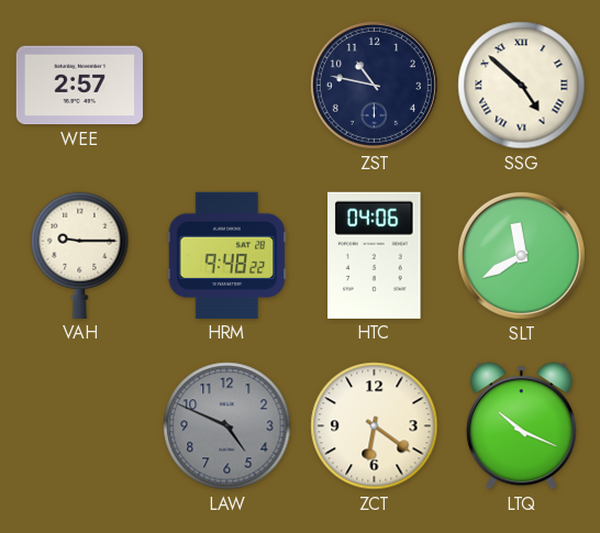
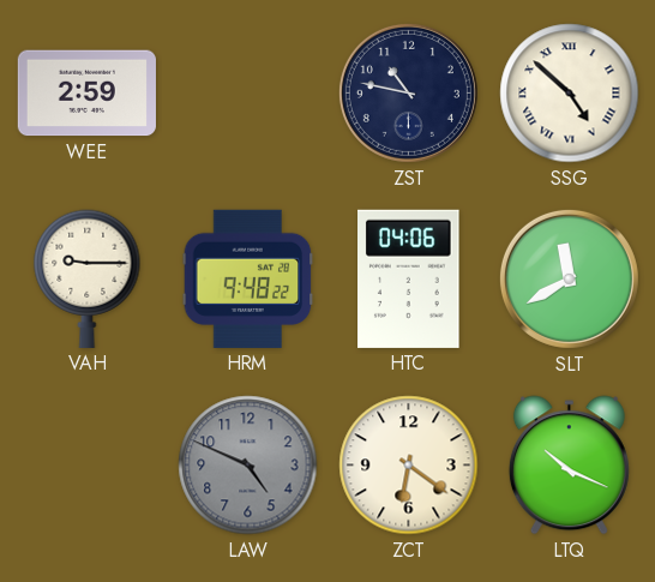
WEE: 2:57 -> 2:59 (86, 94)
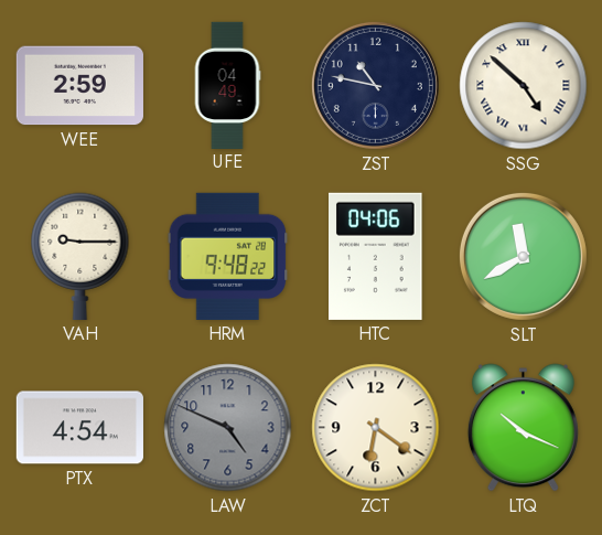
UFE: none -> 04:49 (227, 85)
PTX: none -> 4:54 (79, 428)
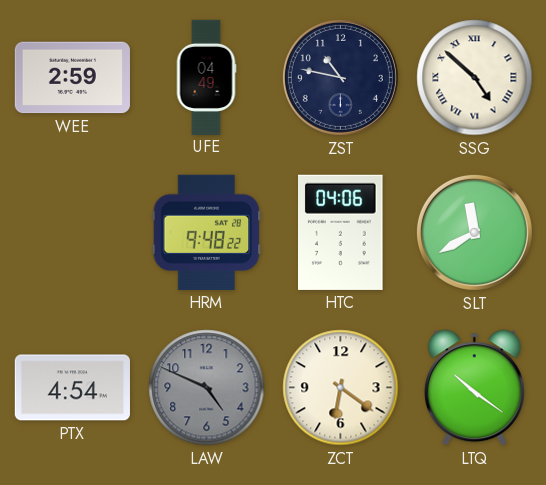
VAH: 9:15 -> none (80, 256)
LTQ: 10:19 -> 10:21 (474, 388)
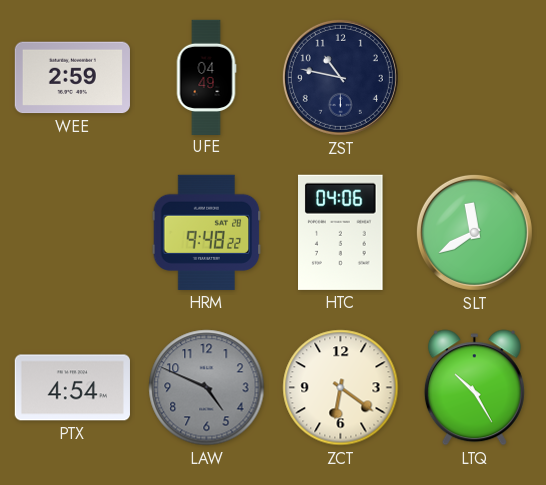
SSG: 4:52 -> none (475, 78)
LTQ: 10:21 -> 10:25 (474, 388)
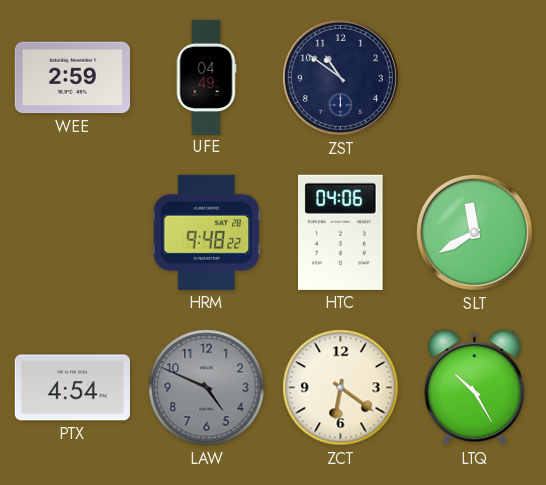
ZST: 10:47 -> 10:51 (340, 77)
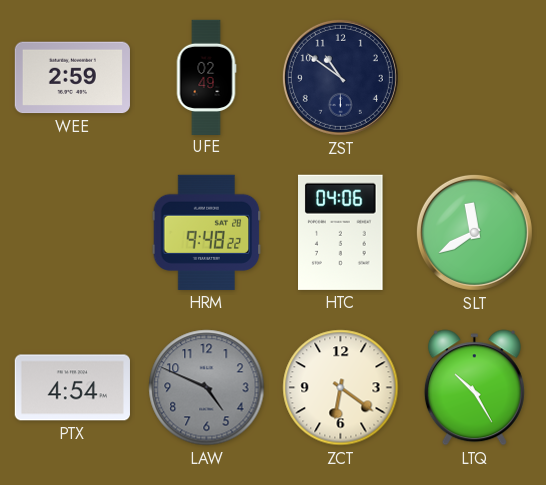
UFE: 04:49 -> 02:49 (206, 77)
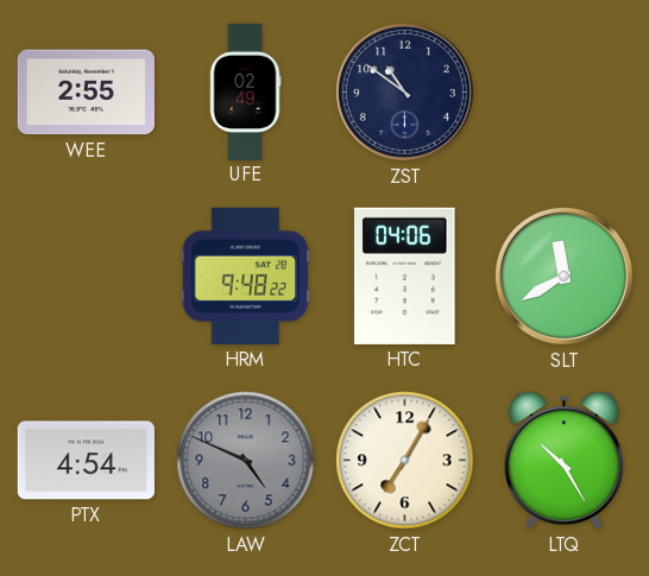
WEE: 2:59 -> 2:55 (86, 93)
ZCT: 6:21 -> 7:05 (405, 461)
